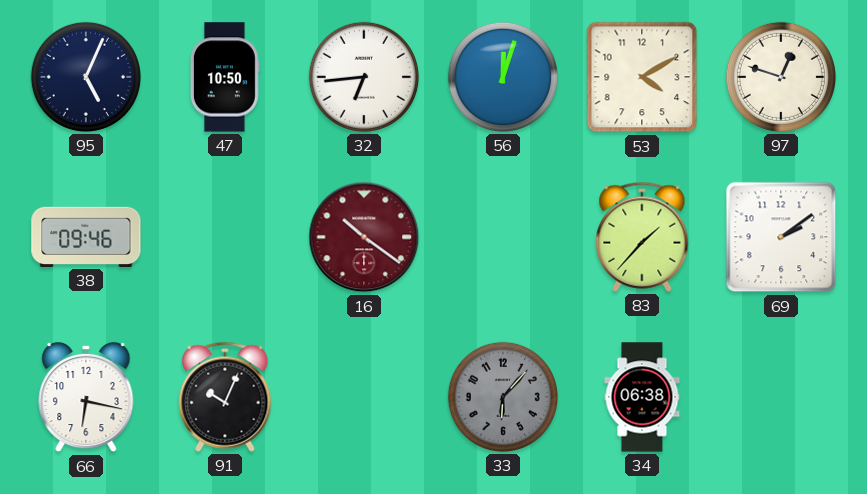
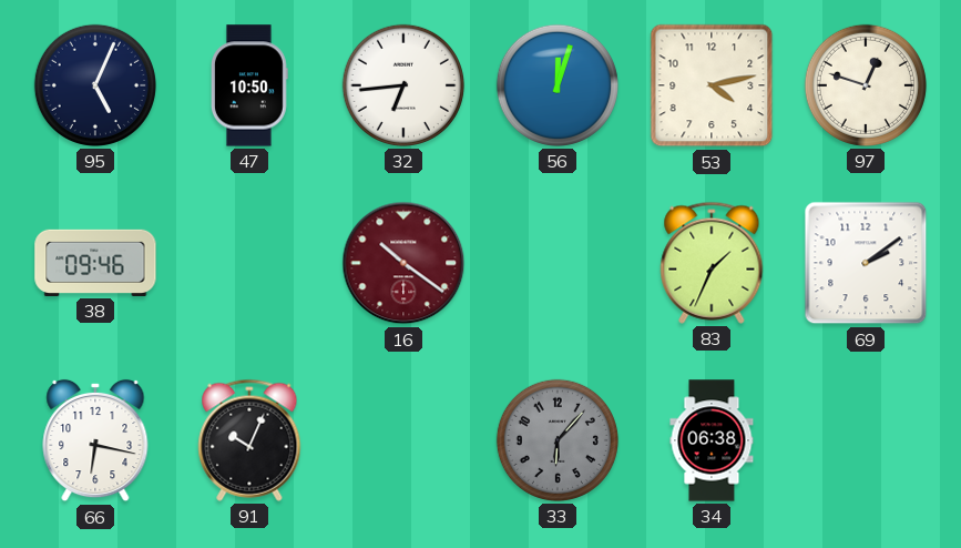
53: 4:10 -> 4:13 (712, 85)
83: 1:37 -> 1:34 (712, 263)
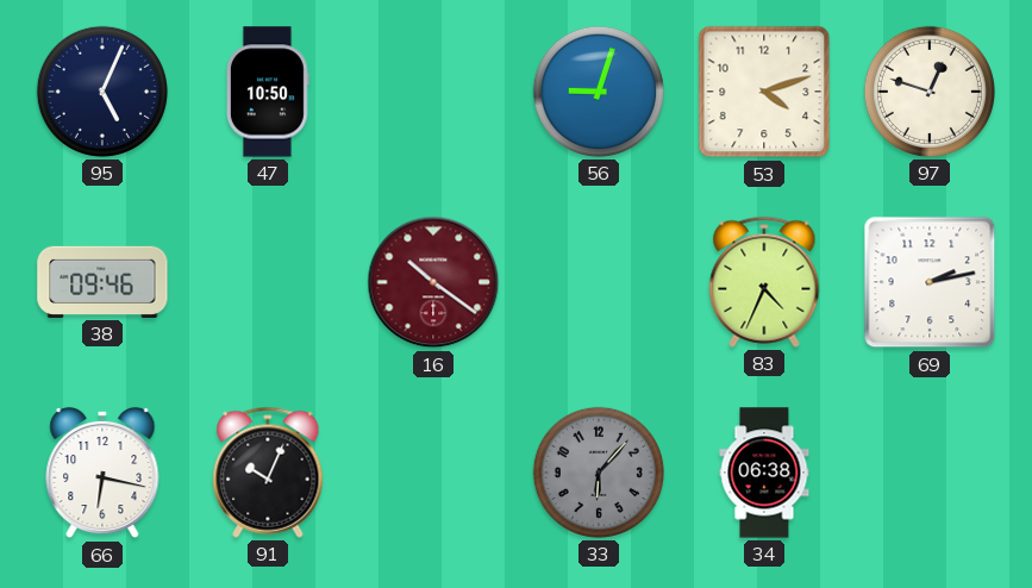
32: 6:44 -> none (403, 85)
56: 12:03 -> 9:03 (599, 92)
53: 4:13 -> 4:12 (764, 92)
83: 1:34 -> 4:34 (764, 282)
69: 2:09 -> 2:13 (930, 282)
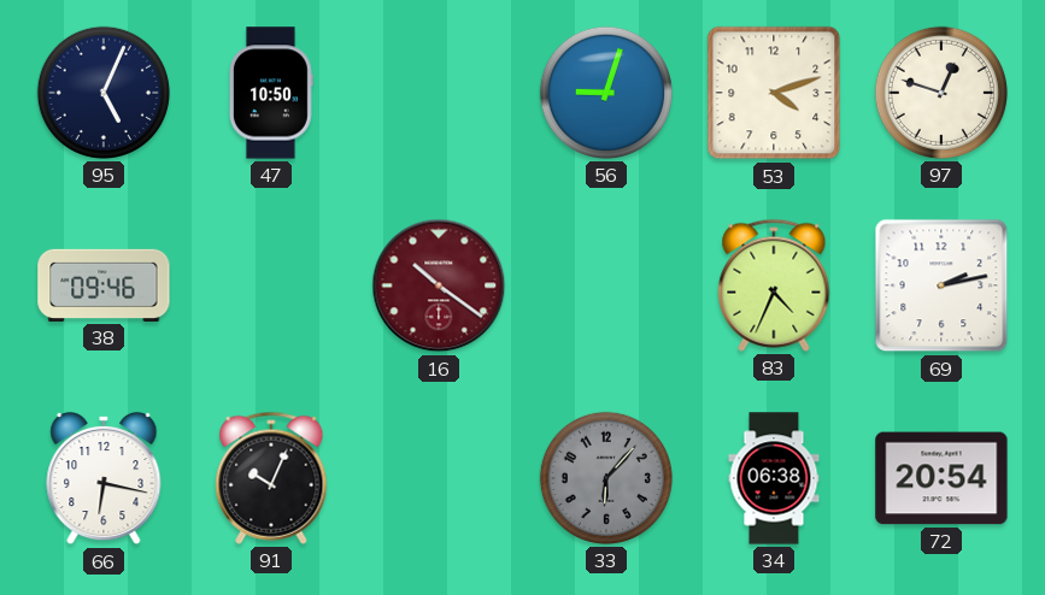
72: none -> 20:54 (941, 478)
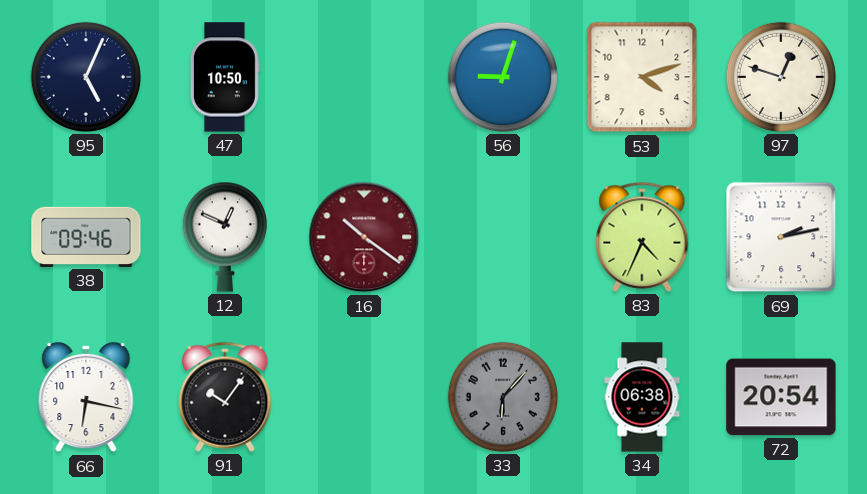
12: none -> 12:49 (225, 237)
91: 10:04 -> 10:06 (225, 397)
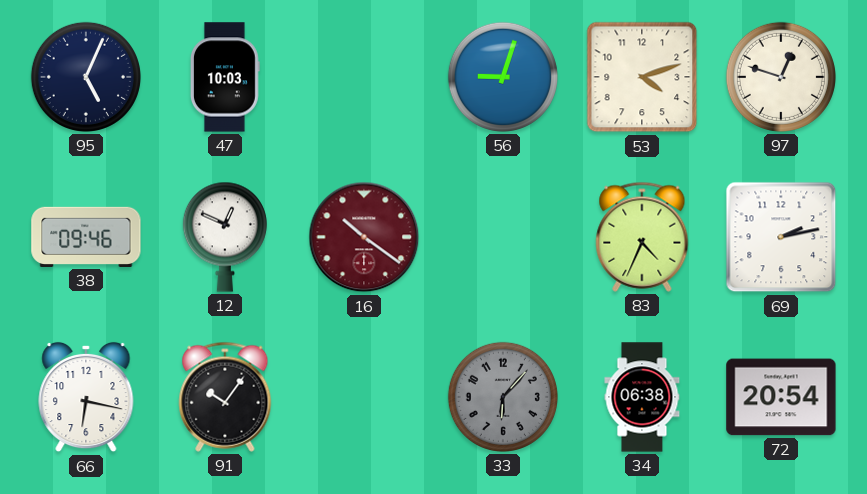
47: 10:50 -> 10:03 (225, 77)
